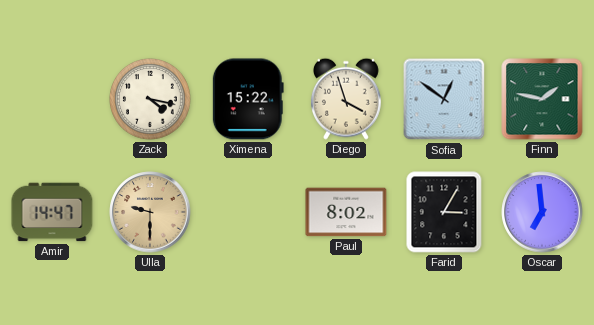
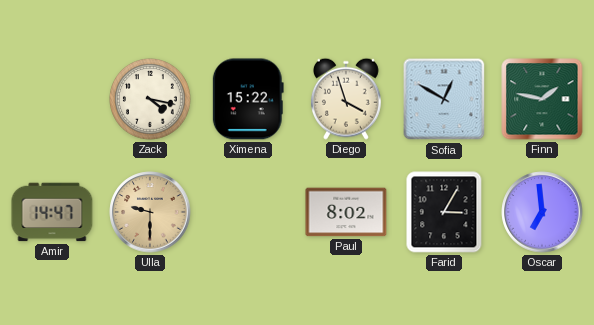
Sofia: 12:51 -> 12:50 (444, 99)
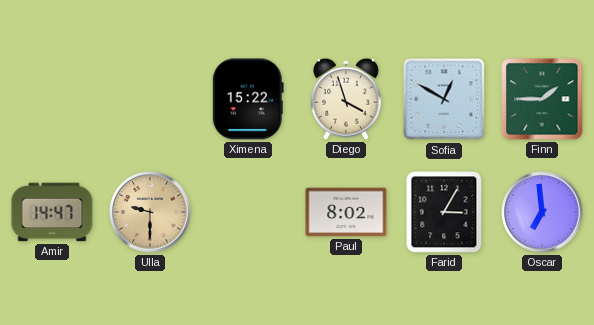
Zack: 4:17 -> none (151, 100)
Finn: 1:47 -> 1:45 (542, 99)
